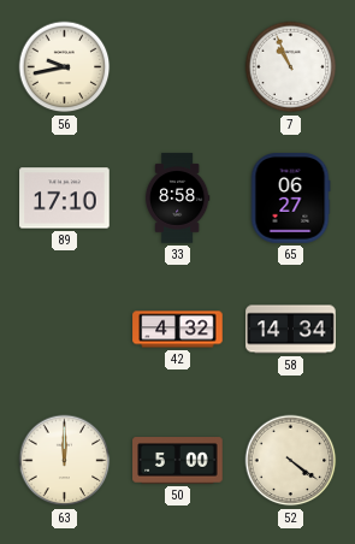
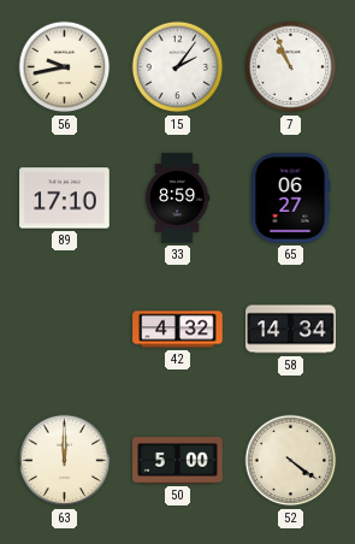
15: none -> 2:06 (178, 67)
33: 8:58 -> 8:59 (177, 199)
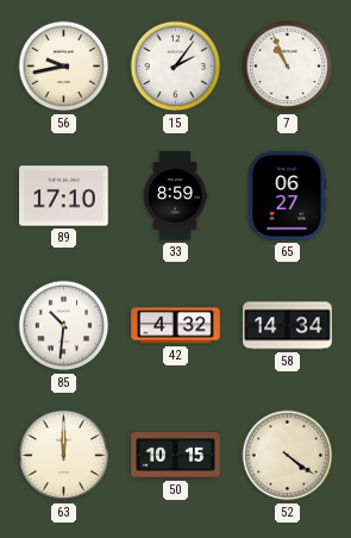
85: none -> 10:31 (64, 326)
50: 5:00 -> 10:15 (176, 456)
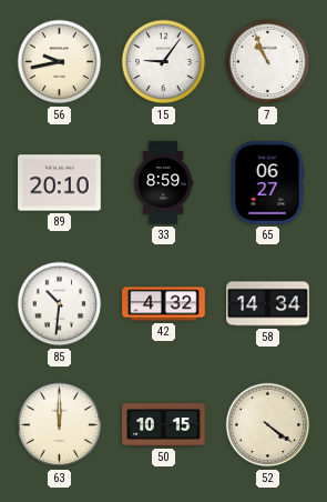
15: 2:06 -> 9:06 (164, 62)
89: 17:10 -> 20:10 (60, 183)
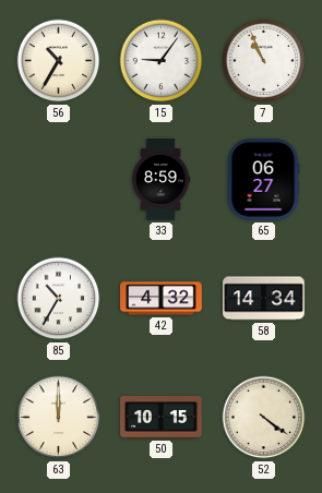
56: 9:43 -> 10:35 (59, 61)
89: 20:10 -> none (60, 183)
85: 10:31 -> 10:35 (59, 299)
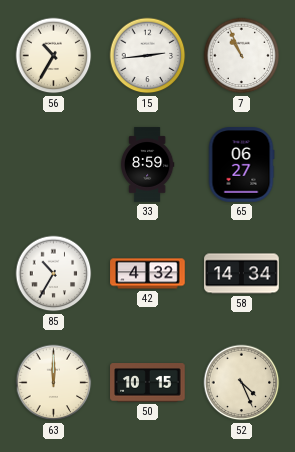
15: 9:06 -> 2:44 (148, 56)
52: 4:21 -> 4:26 (242, 383)
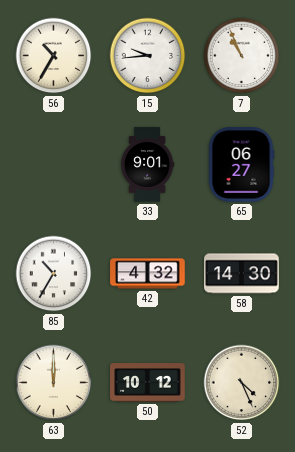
15: 2:44 -> 9:44 (148, 56)
33: 8:59 -> 9:01 (147, 165)
58: 14:34 -> 14:30 (242, 274)
50: 10:15 -> 10:12 (148, 383)
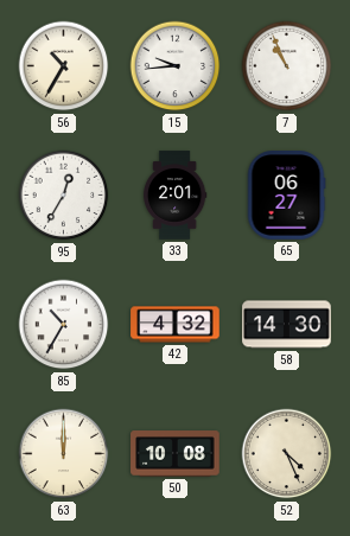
95: none -> 12:35 (64, 196)
33: 9:01 -> 2:01 (174, 196)
50: 10:12 -> 10:08 (176, 454)
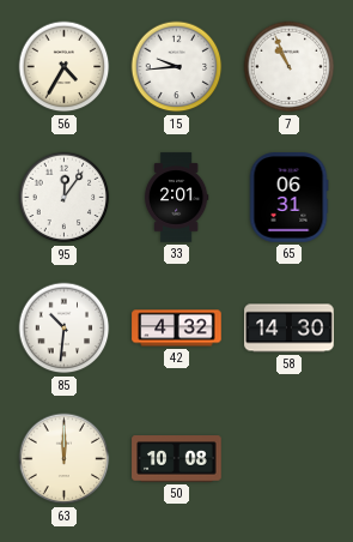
56: 10:35 -> 4:35 (65, 67)
95: 12:35 -> 12:06 (65, 198)
65: 06:27 -> 06:31 (288, 198)
85: 10:35 -> 10:31 (65, 329)
52: 4:26 -> none (287, 454)
